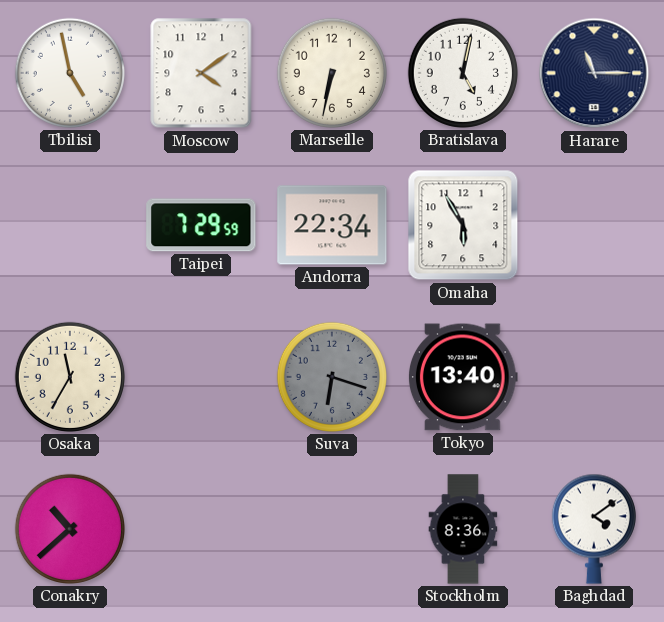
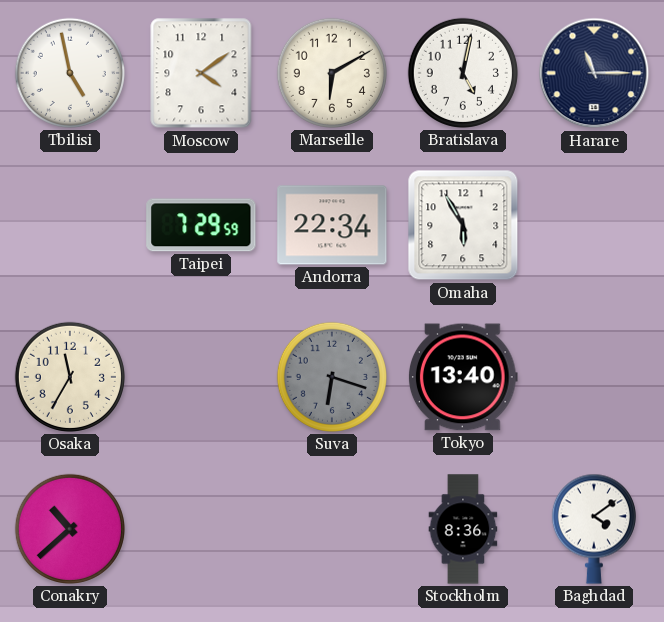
Marseille: 6:32 -> 6:10 (332, 73)
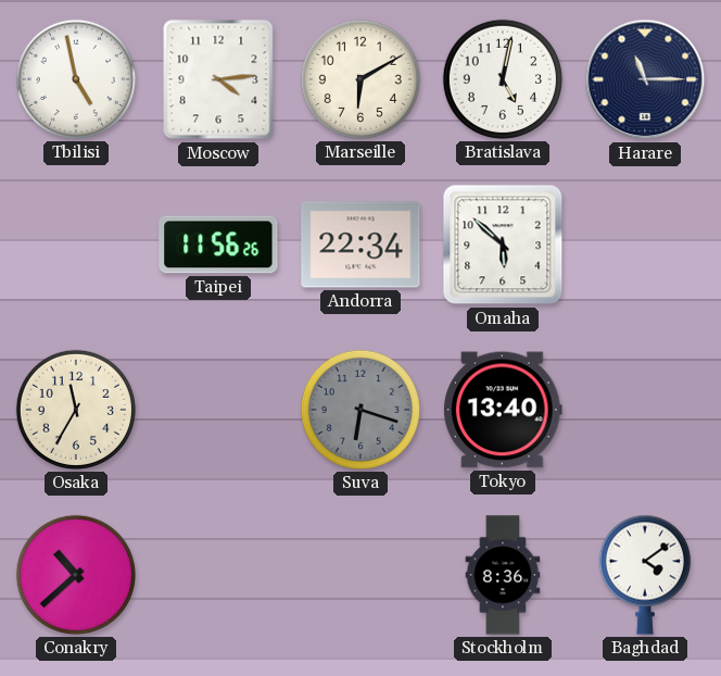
Moscow: 4:09 -> 4:14 (218, 79)
Taipei: 7:29 -> 11:56 (218, 245)
Omaha: 5:55 -> 5:52 (503, 245)
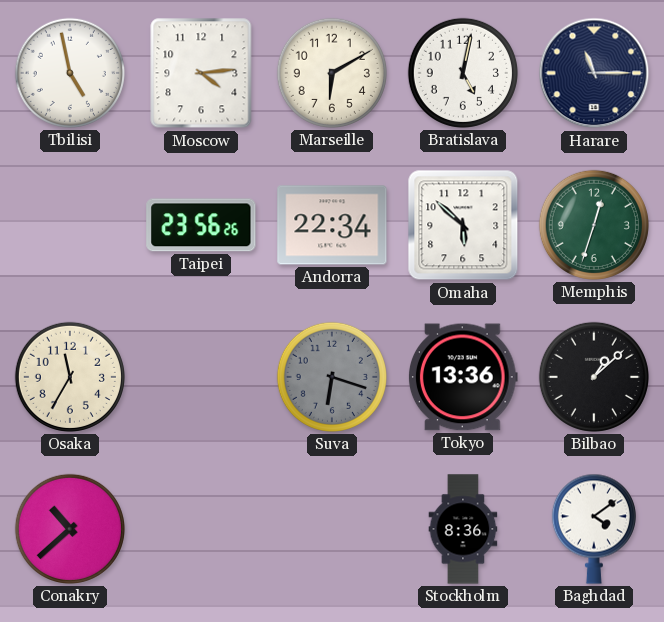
Taipei: 11:56 -> 23:56 (201, 225)
Memphis: none -> 12:33 (594, 225)
Tokyo: 13:40 -> 13:36 (463, 377)
Bilbao: none -> 1:08 (594, 377)
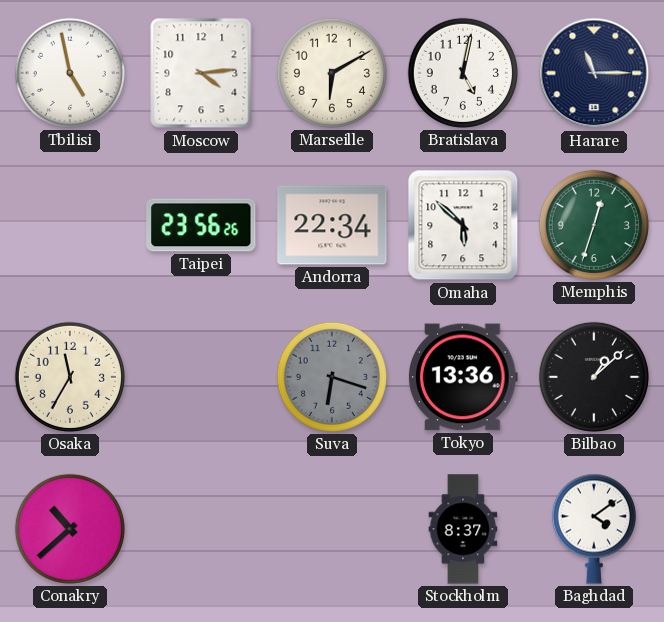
Stockholm: 8:36 -> 8:37 (463, 529)
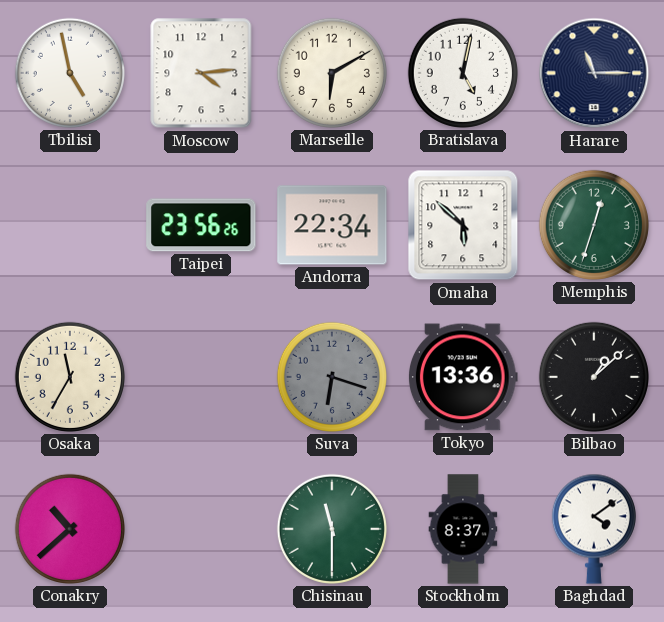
Chisinau: none -> 11:30 (332, 529)
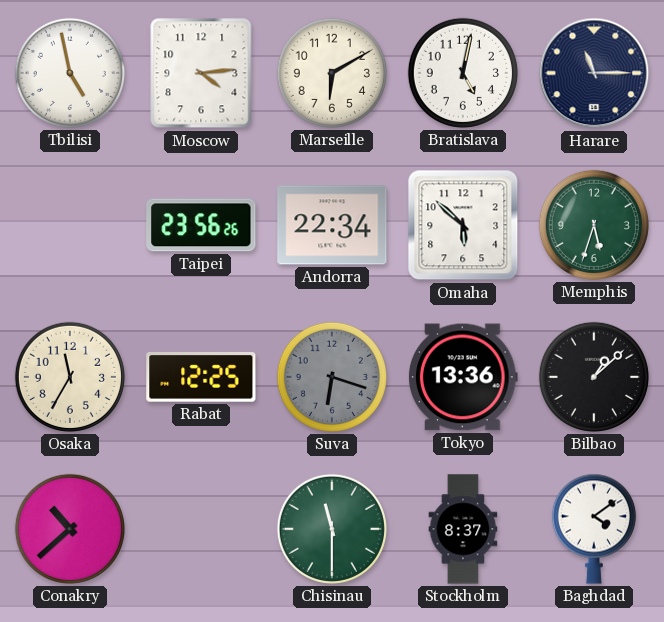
Memphis: 12:33 -> 5:33 (594, 225)
Rabat: none -> 12:25 (201, 378)
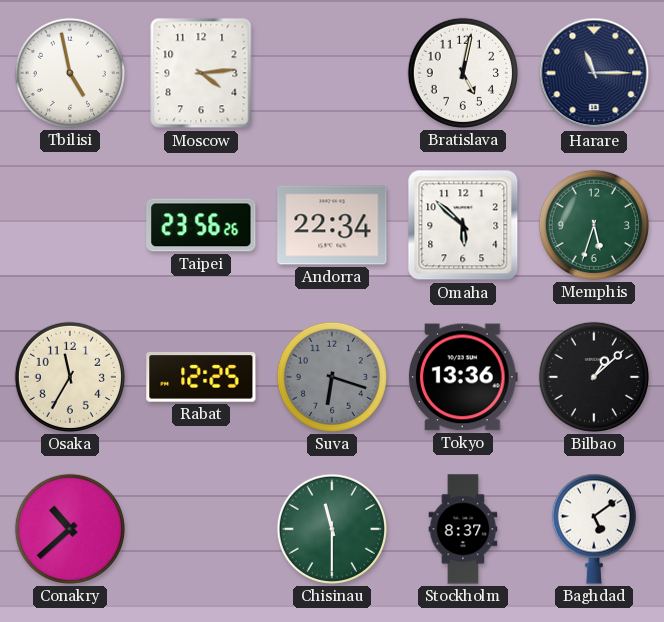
Marseille: 6:10 -> none (332, 73)
Baghdad: 4:09 -> 5:09 (594, 529)
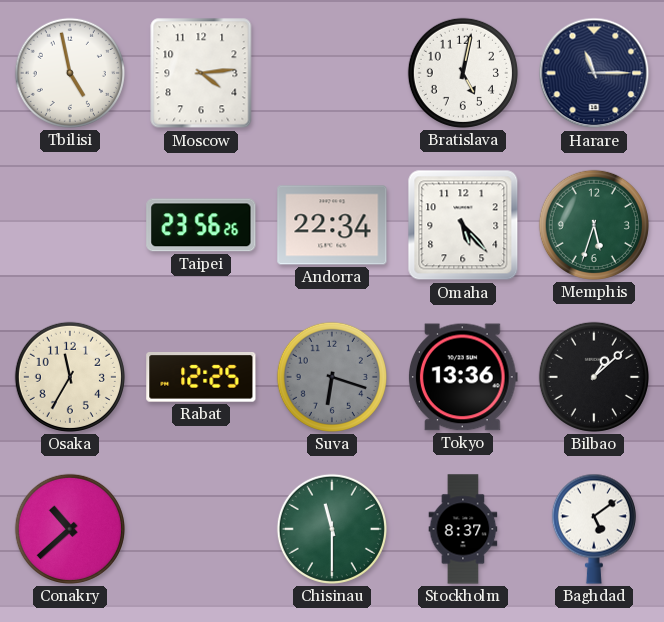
Omaha: 5:52 -> 5:23 (463, 225)
